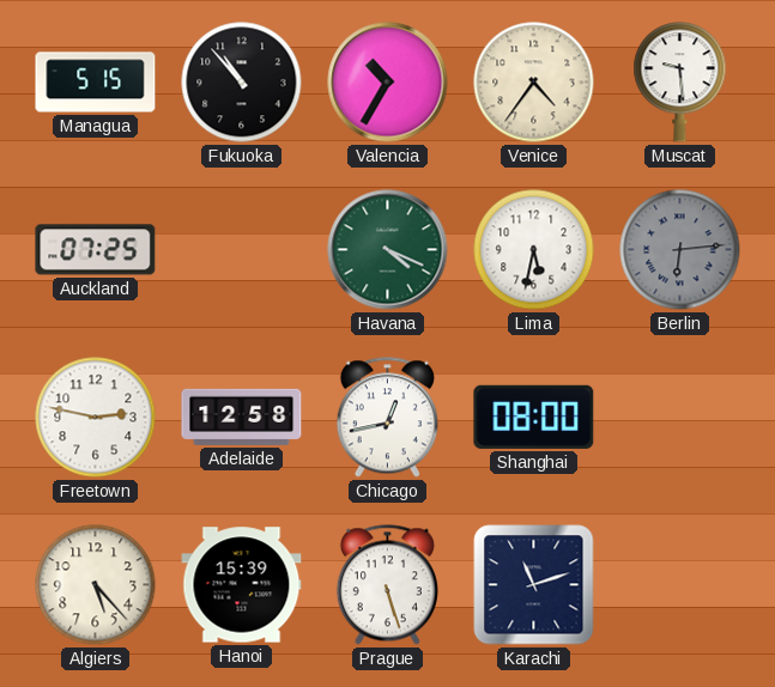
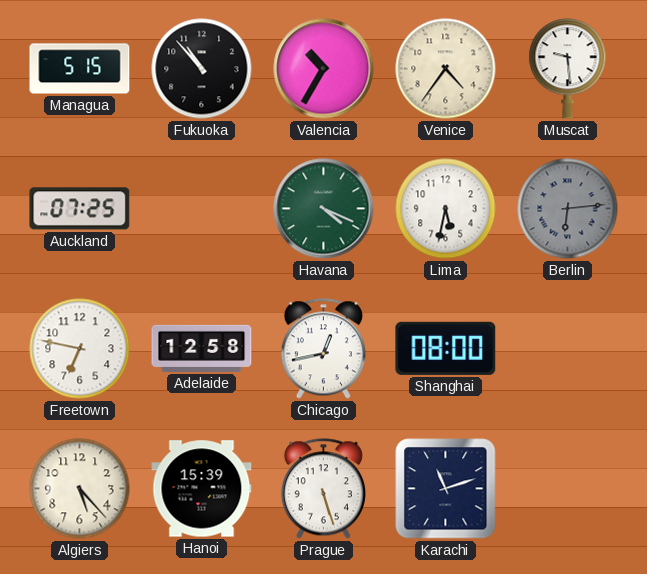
Freetown: 2:47 -> 6:47 (80, 349)
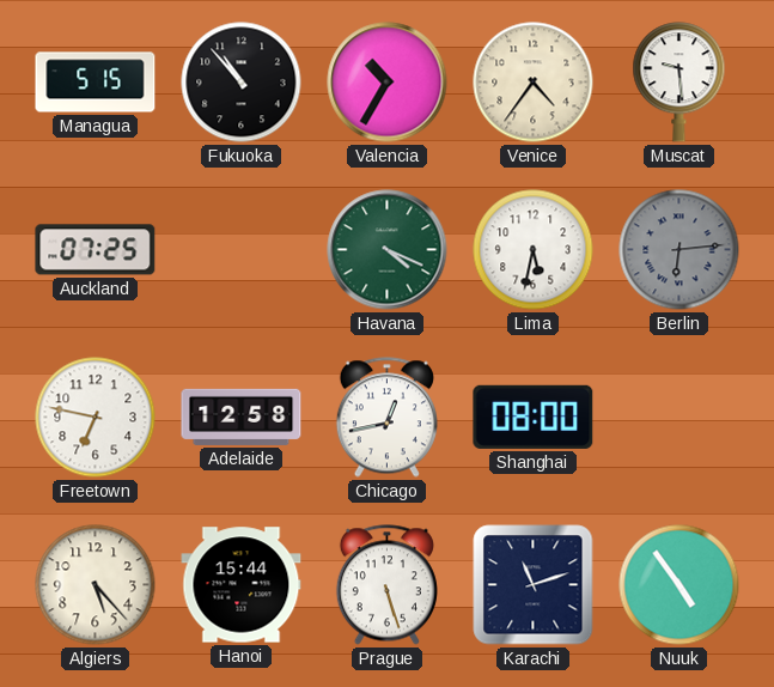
Hanoi: 15:39 -> 15:44 (242, 585)
Nuuk: none -> 4:54 (679, 585)
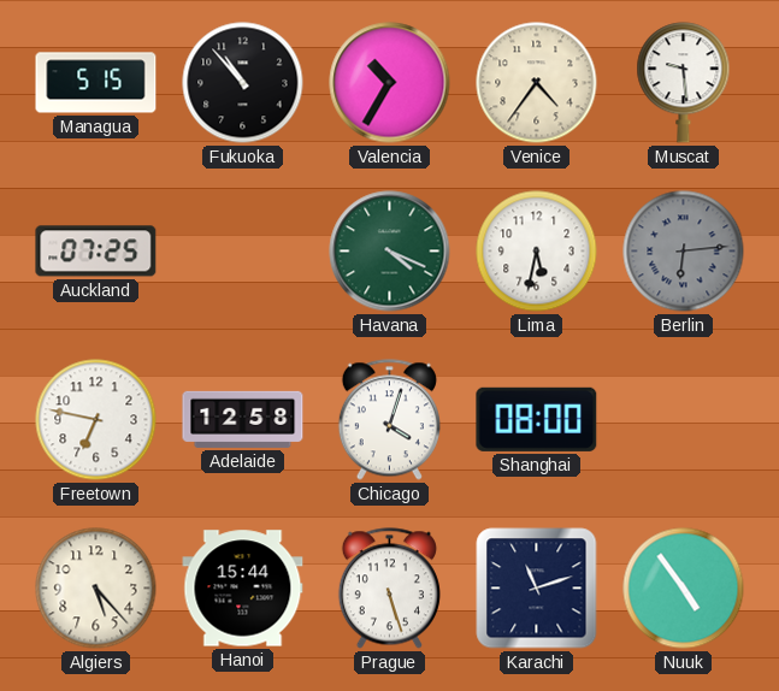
Chicago: 12:43 -> 4:03 (389, 420)
